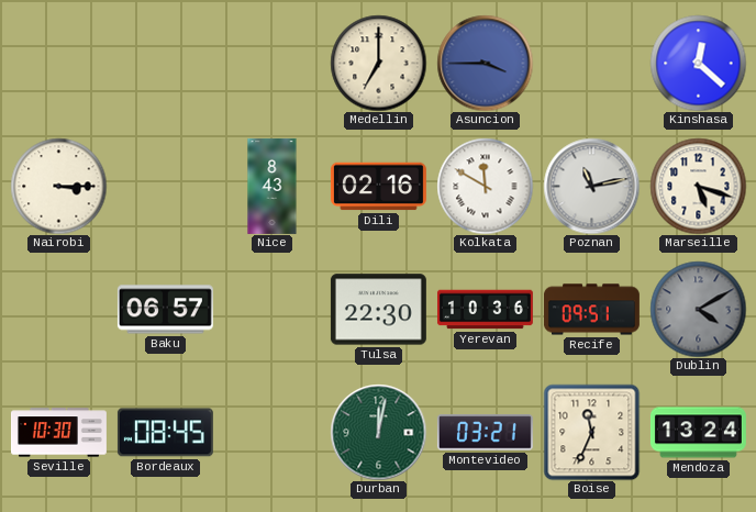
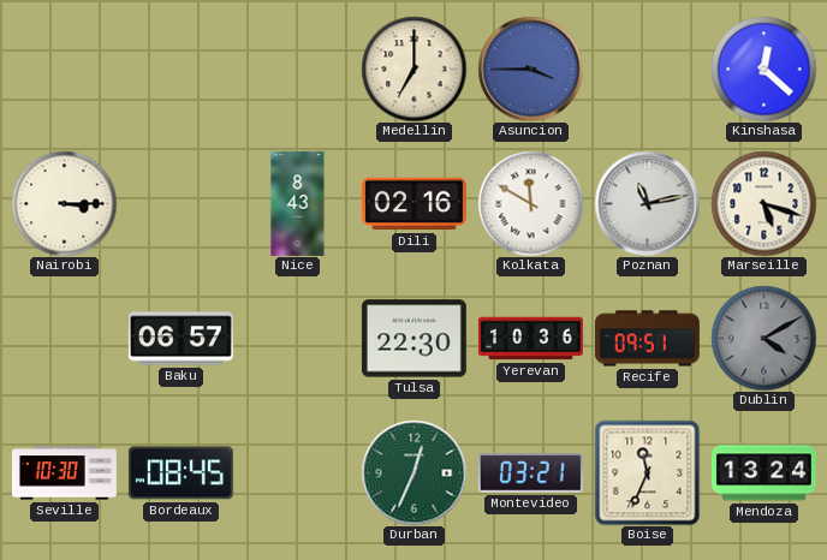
Durban: 12:02 -> 12:34 (413, 472)
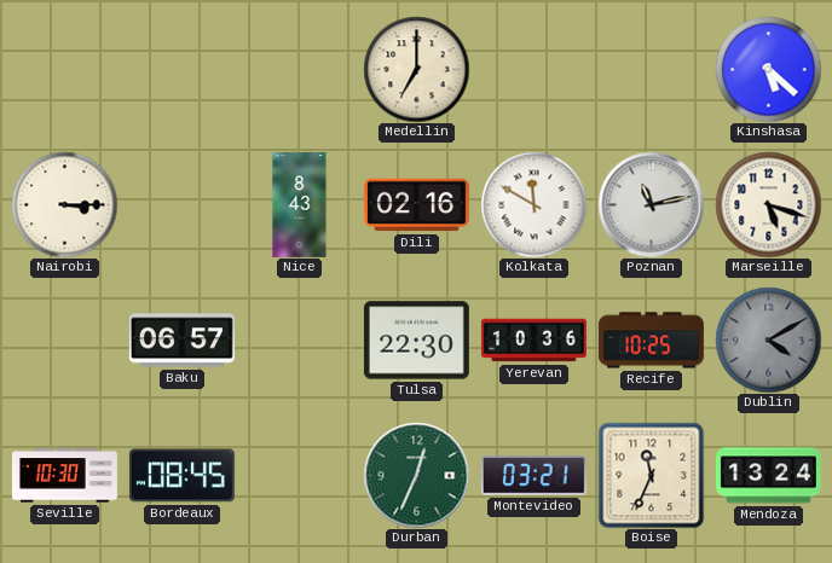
Asuncion: 3:45 -> none (530, 68)
Kinshasa: 12:22 -> 5:22 (768, 69)
Recife: 09:51 -> 10:25 (651, 341)
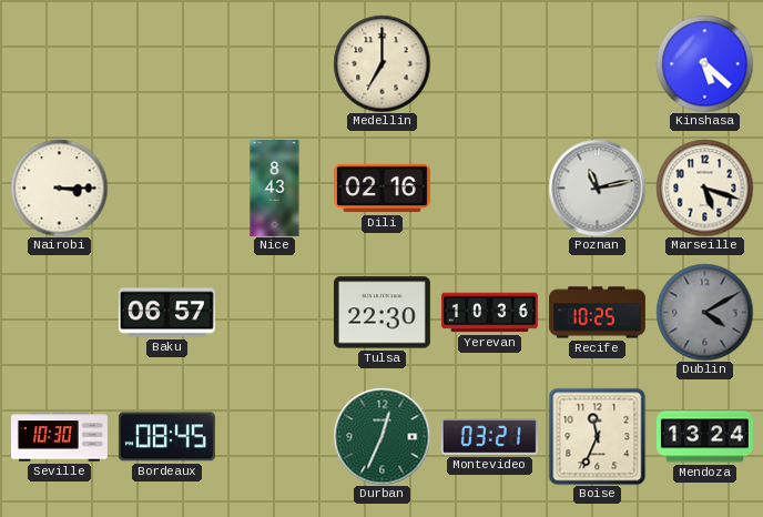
Kolkata: 11:50 -> none (533, 204)
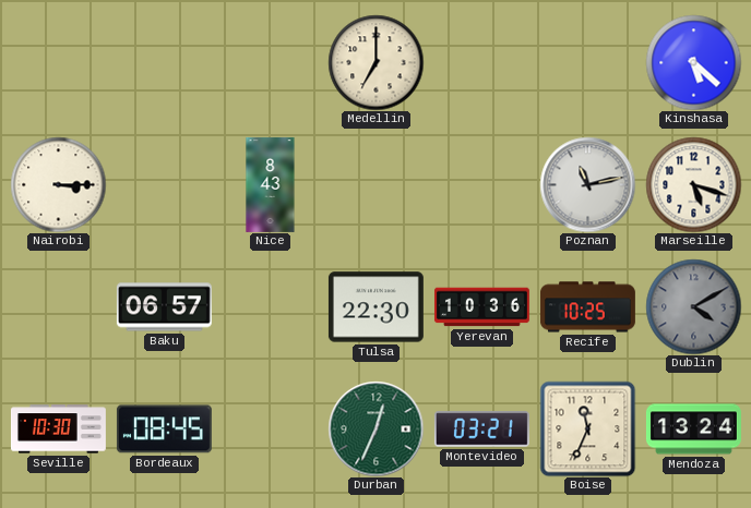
Dili: 02:16 -> none (381, 189)
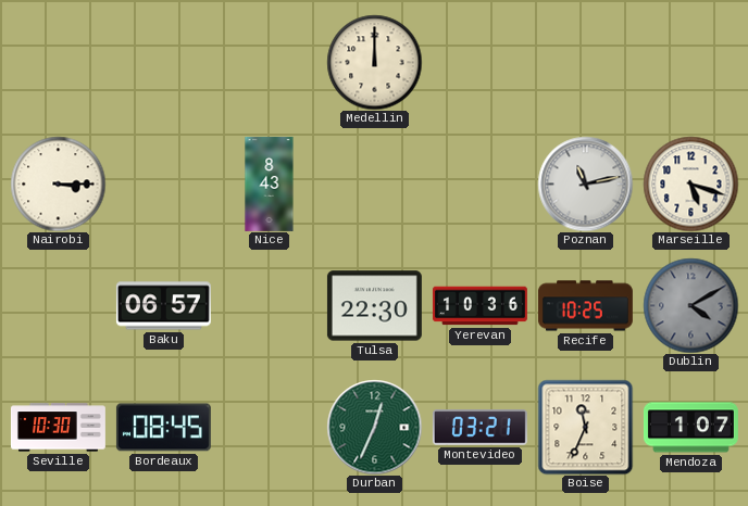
Medellin: 7:00 -> 12:00 (374, 62)
Kinshasa: 5:22 -> none (693, 62)
Mendoza: 13:24 -> 1:07 (690, 428)
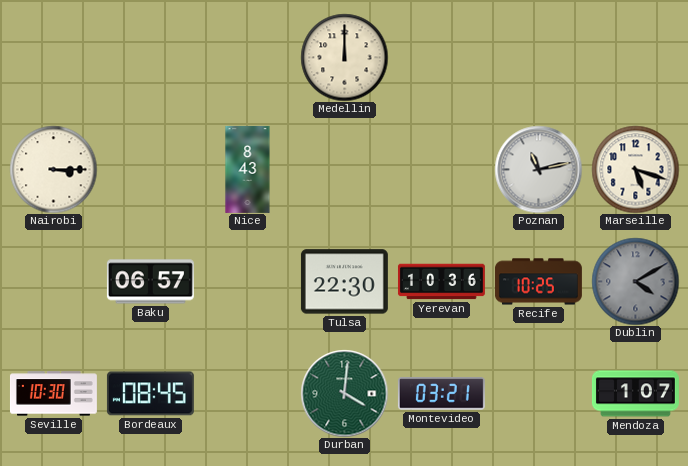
Durban: 12:34 -> 4:01 (344, 393)
Boise: 11:34 -> none (585, 427)
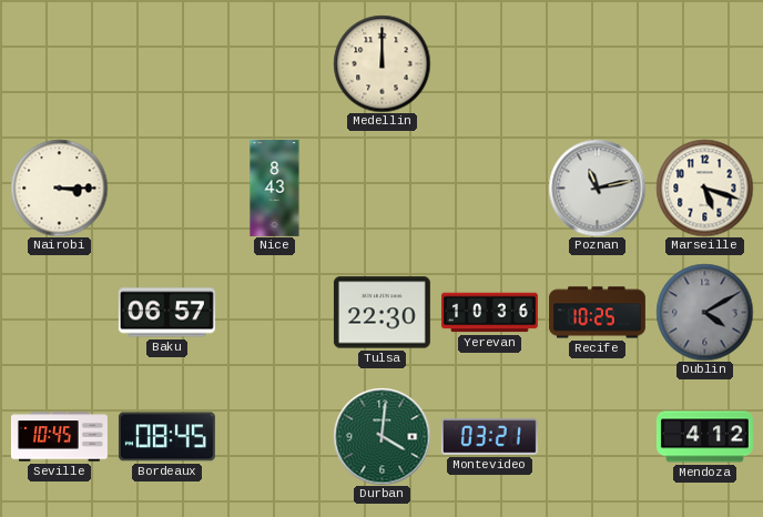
Seville: 10:30 -> 10:45 (59, 437)
Mendoza: 1:07 -> 4:12 (704, 437)
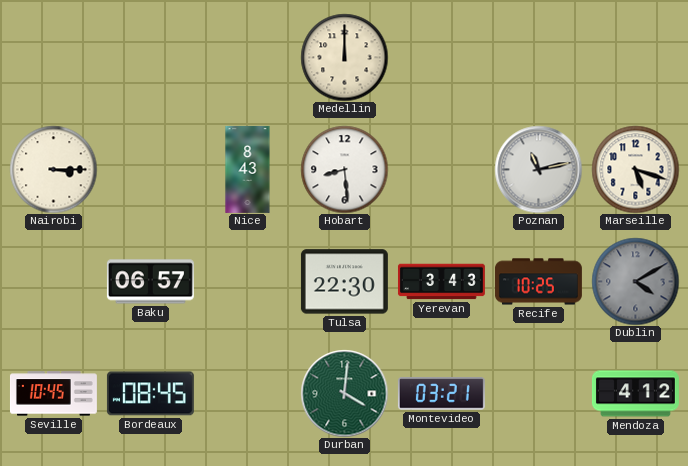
Hobart: none -> 8:29 (344, 169)
Yerevan: 10:36 -> 3:43 (441, 282)
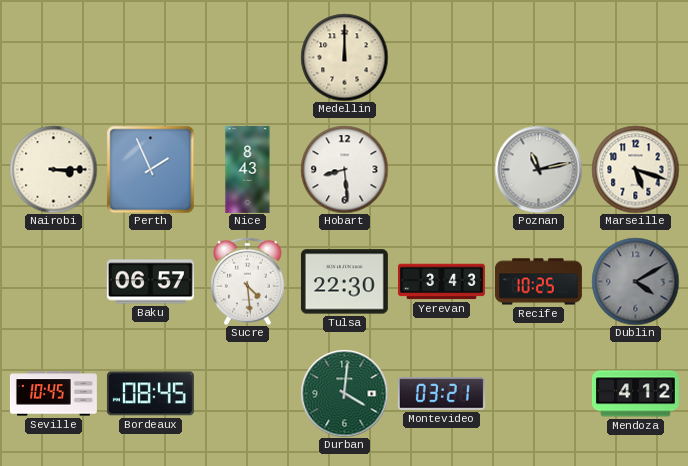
Perth: none -> 1:56 (150, 169)
Sucre: none -> 4:29 (248, 281)
